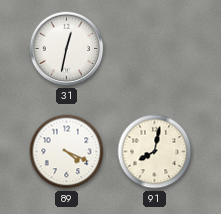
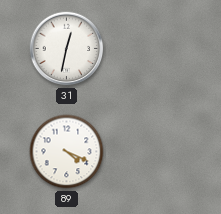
91: 8:02 -> none (155, 152)
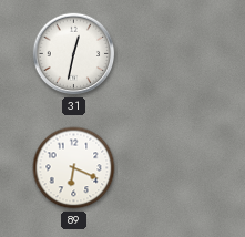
89: 4:19 -> 6:19 (74, 168)
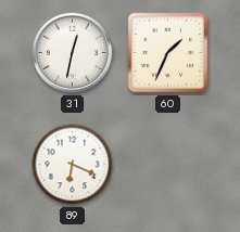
60: none -> 1:34 (168, 53)
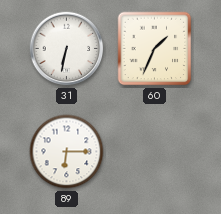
31: 12:32 -> 6:32 (67, 49)
89: 6:19 -> 6:15 (67, 152)
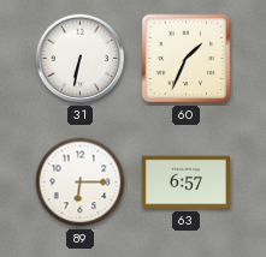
63: none -> 6:57 (185, 183)
